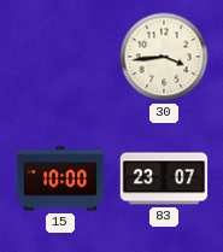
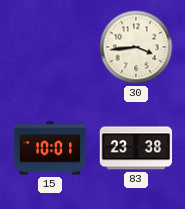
15: 10:00 -> 10:01 (50, 148)
83: 23:07 -> 23:38 (136, 148)
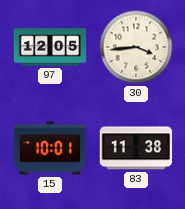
97: none -> 12:05 (50, 47)
83: 23:38 -> 11:38 (136, 148)
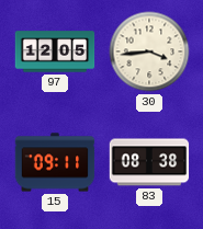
15: 10:01 -> 09:11 (55, 162)
83: 11:38 -> 08:38 (149, 162)
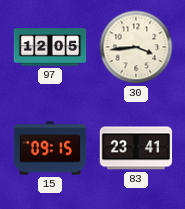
15: 09:11 -> 09:15 (50, 148)
83: 08:38 -> 23:41 (136, 148)
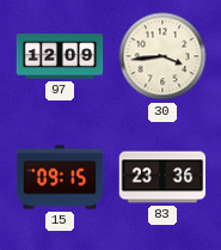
97: 12:05 -> 12:09 (60, 56)
83: 23:41 -> 23:36 (162, 177)
